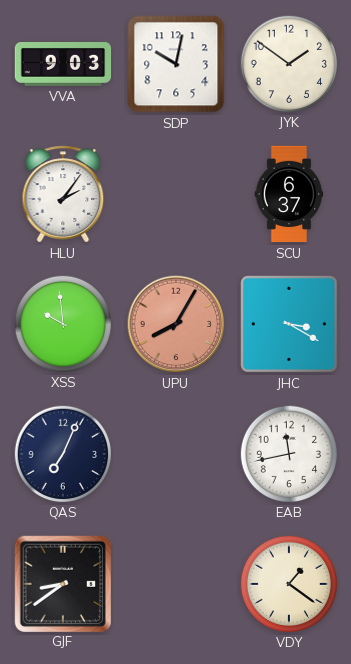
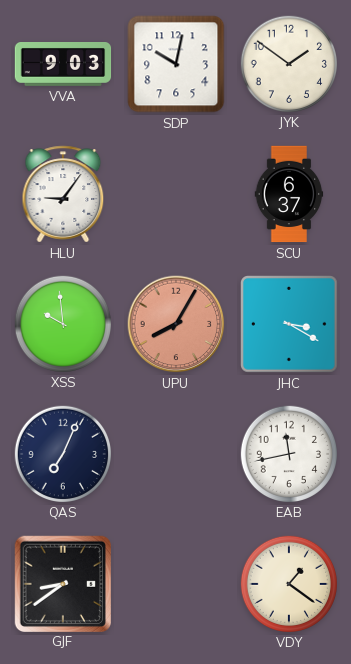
HLU: 2:06 -> 9:06 (63, 194)
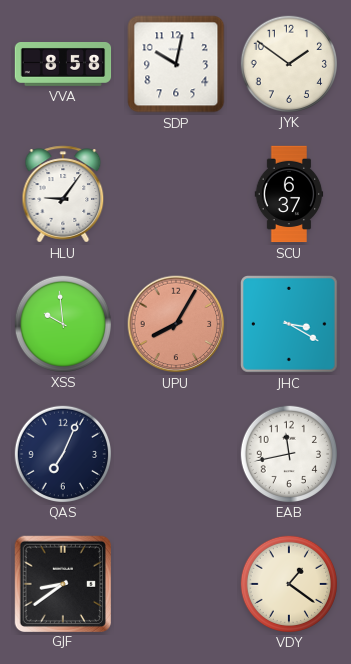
VVA: 9:03 -> 8:58 (63, 65)
